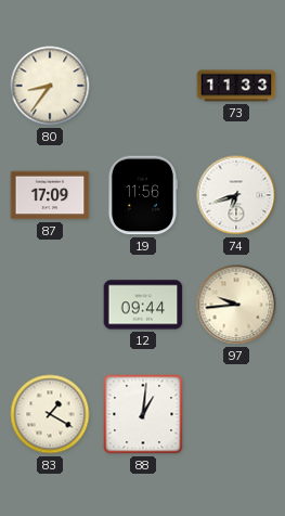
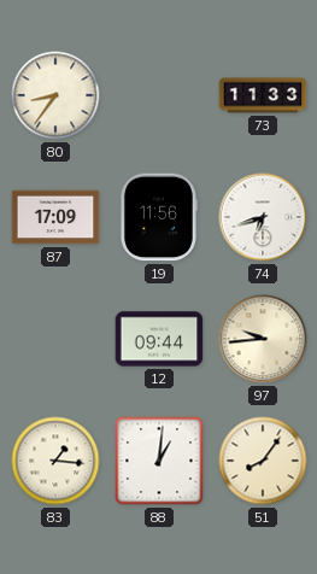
83: 1:20 -> 1:16 (55, 461)
51: none -> 8:06 (263, 461)
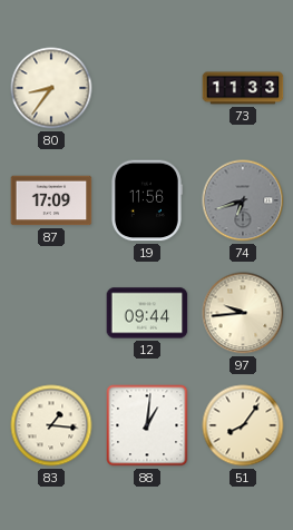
74 dial: white -> grey (243, 200)
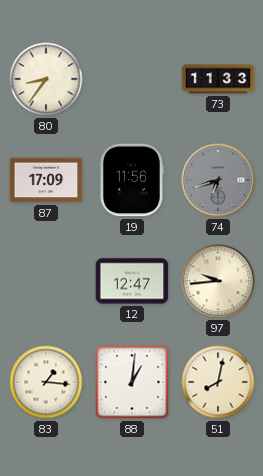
12: 09:44 -> 12:47 (132, 281)
51: 8:06 -> 8:02 (218, 382)
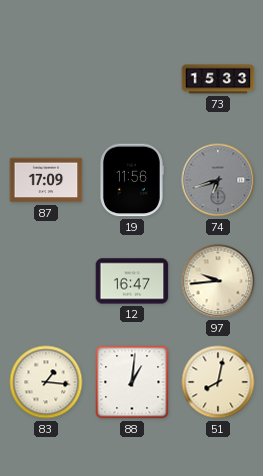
80: 8:36 -> none (46, 79)
73: 11:33 -> 15:33 (218, 79)
12: 12:47 -> 16:47 (132, 281)
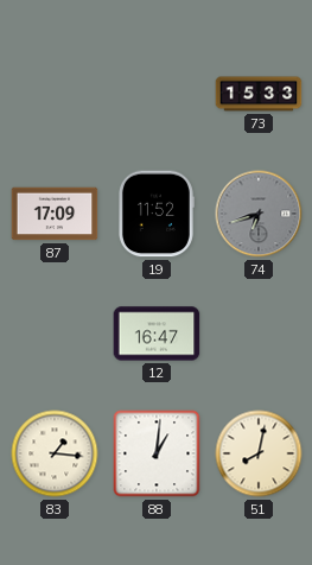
19: 11:56 -> 11:52 (155, 214)
97: 9:44 -> none (218, 281)
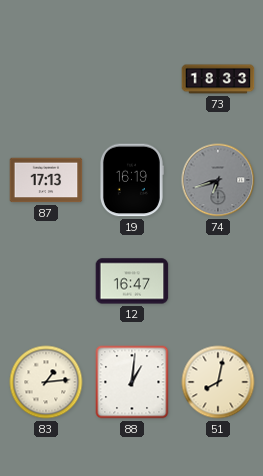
73: 15:33 -> 18:33 (218, 79)
87: 17:09 -> 17:13 (46, 180)
19: 11:52 -> 16:19 (131, 180)
83: 1:16 -> 1:14 (46, 382)
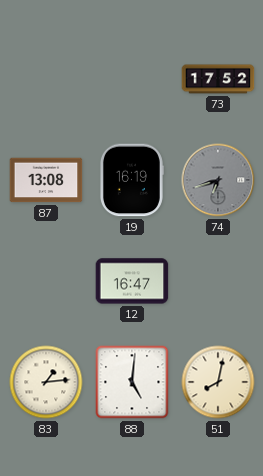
73: 18:33 -> 17:52 (218, 79)
87: 17:13 -> 13:08 (46, 180)
88: 1:01 -> 5:01 (132, 382)
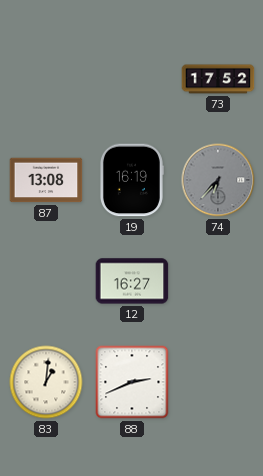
74: 6:42 -> 6:37 (218, 180)
12: 16:47 -> 16:27 (132, 281)
83: 1:14 -> 1:01 (46, 382)
88: 5:01 -> 2:41 (132, 382)
51: 8:02 -> none (218, 382)
